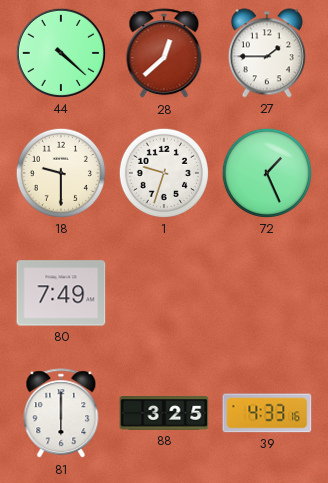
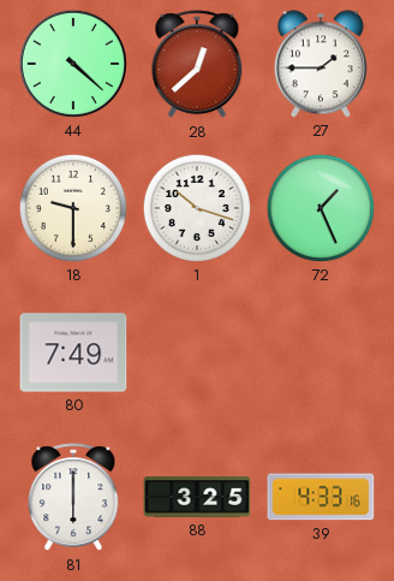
1: 9:33 -> 10:18 (197, 208)
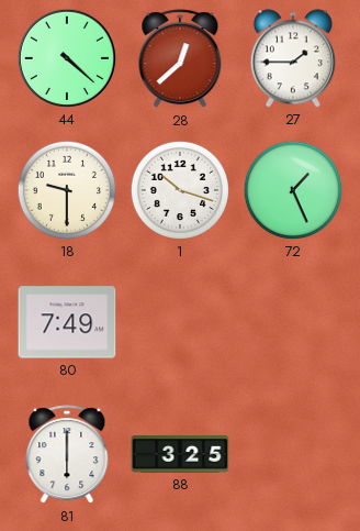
39: 4:33 -> none (321, 497)
